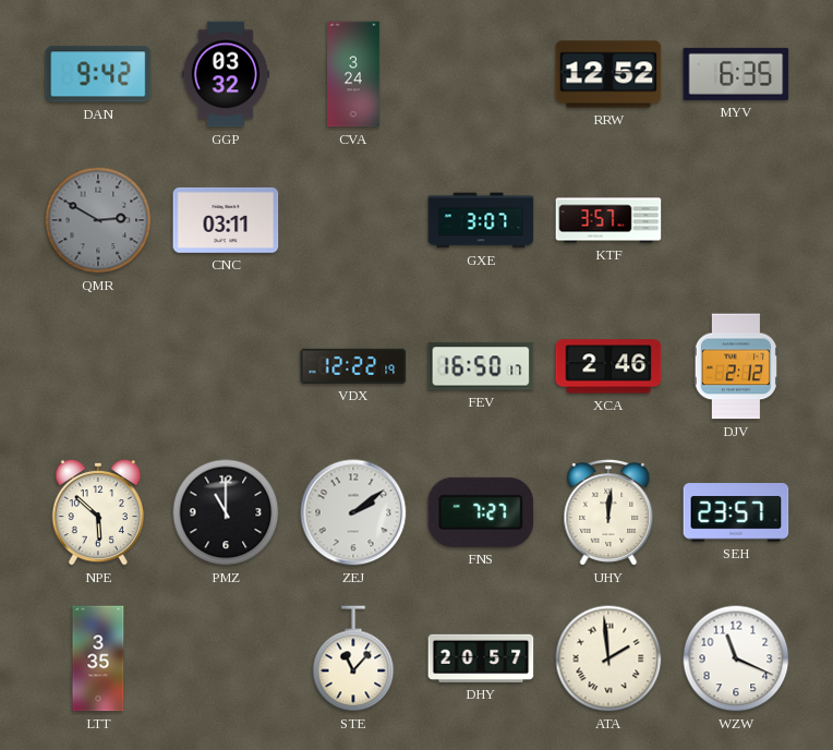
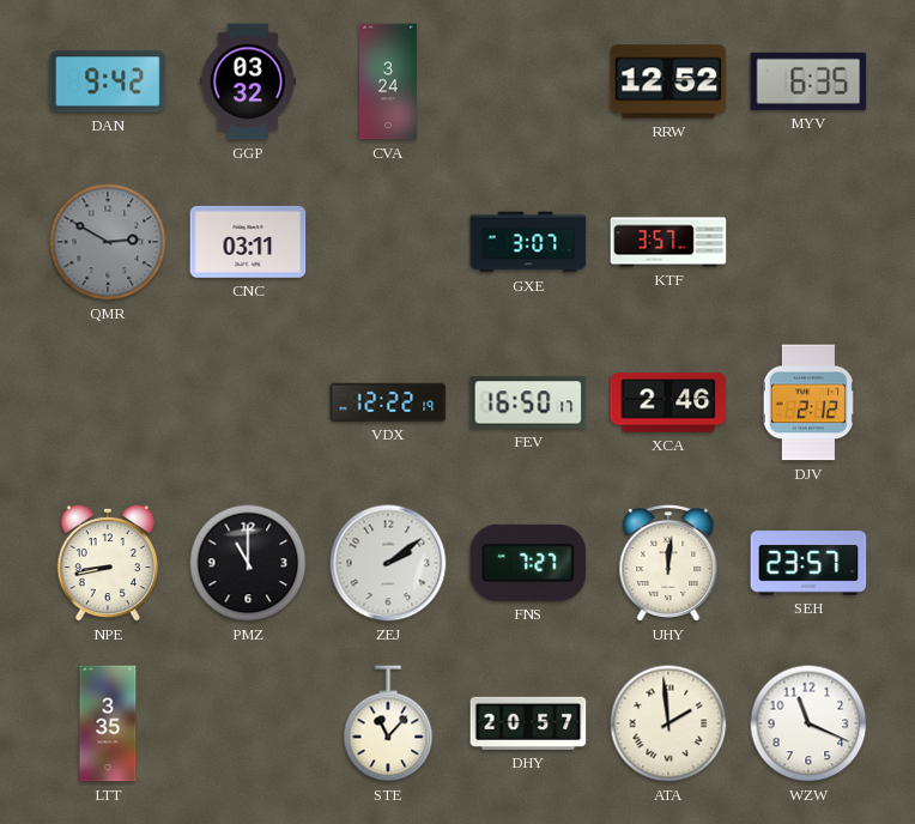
NPE: 5:52 -> 8:43 (107, 563)
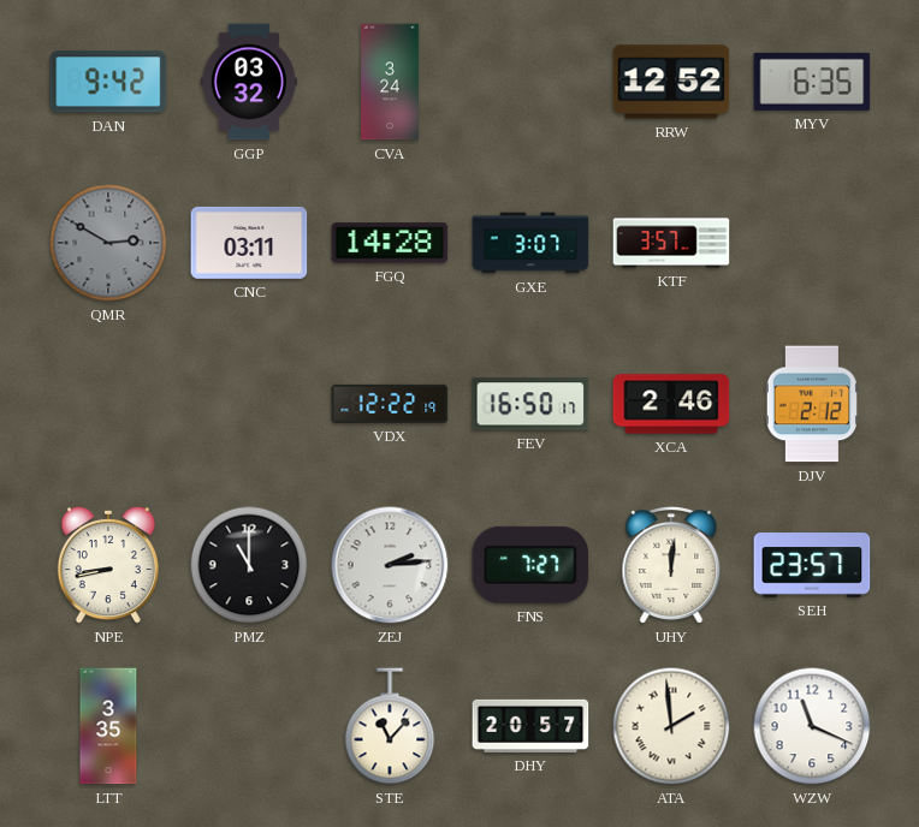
FGQ: none -> 14:28 (390, 243)
ZEJ: 2:09 -> 2:14 (390, 565)
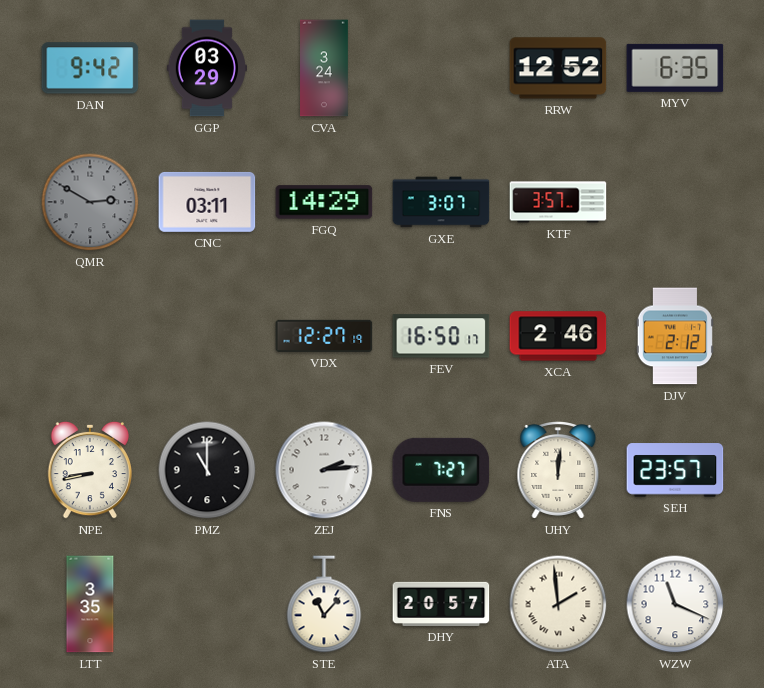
GGP: 03:32 -> 03:29 (206, 68)
FGQ: 14:28 -> 14:29 (324, 202)
VDX: 12:22 -> 12:27 (324, 336)
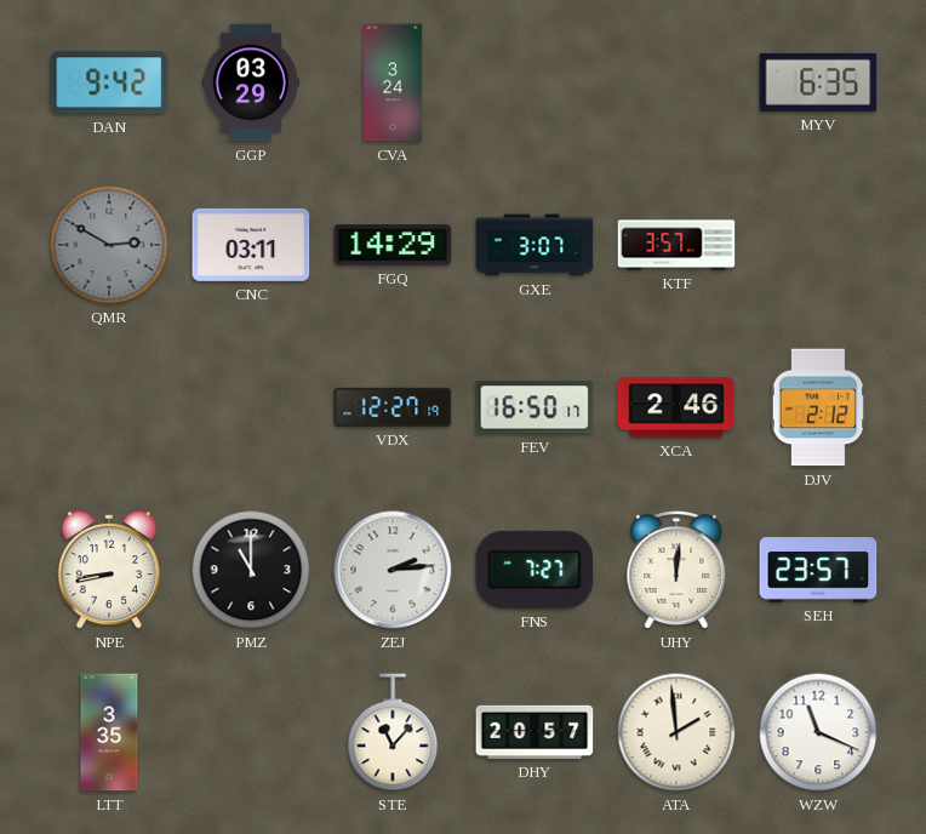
RRW: 12:52 -> none (558, 68)
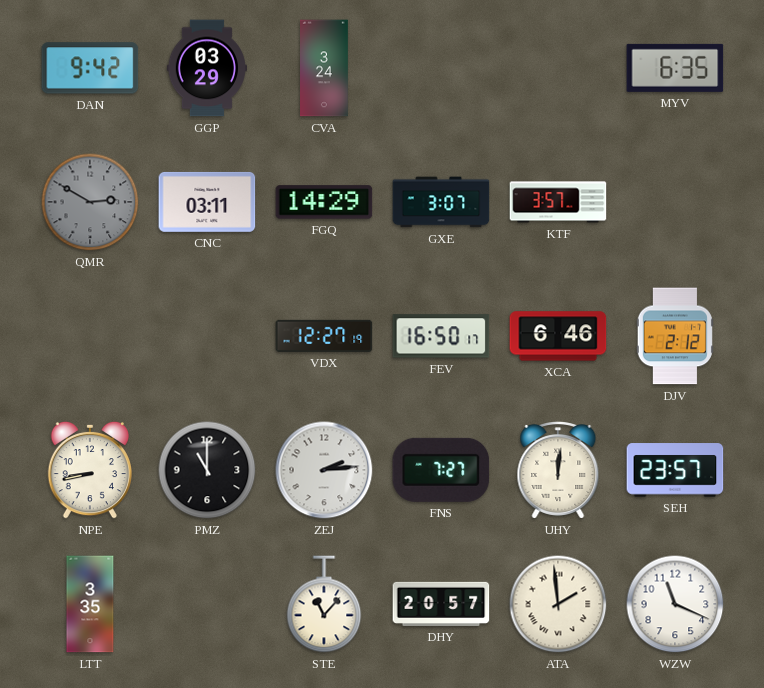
XCA: 2:46 -> 6:46 (558, 336)
